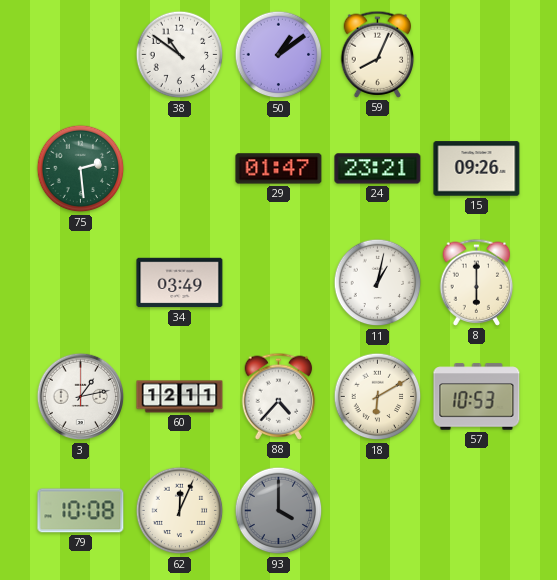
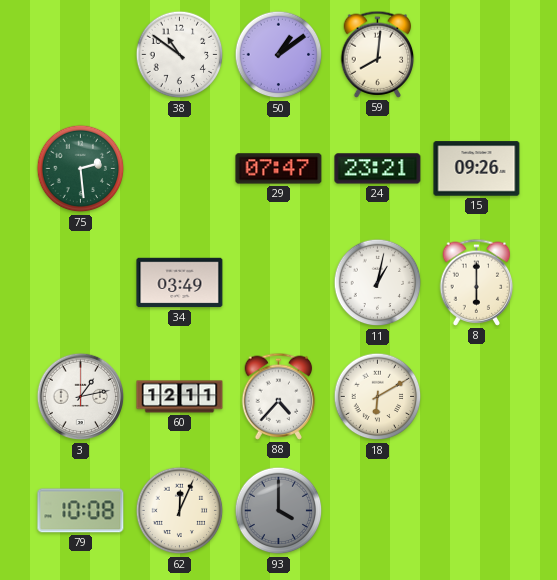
59: 8:04 -> 8:01 (378, 54)
29: 01:47 -> 07:47 (279, 169)
57: 10:53 -> none (477, 397)
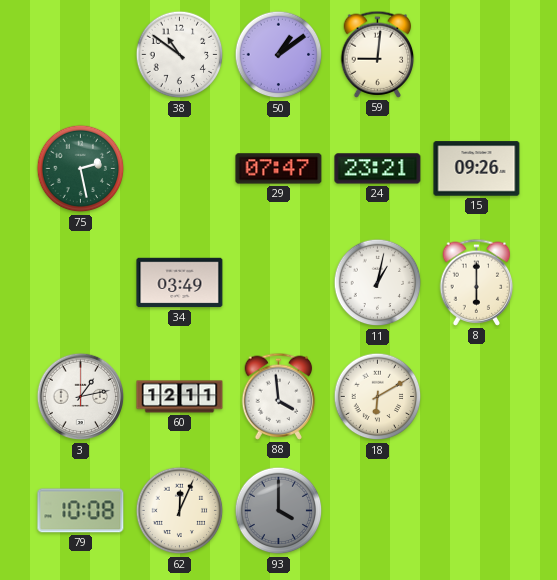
59: 8:01 -> 9:01 (378, 54)
75: 2:29 -> 2:28 (81, 169)
88: 4:37 -> 3:59 (279, 396)
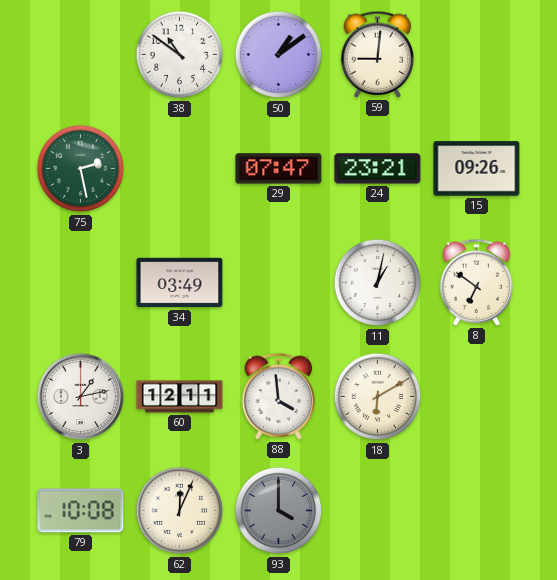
8: 6:00 -> 6:51 (477, 282)
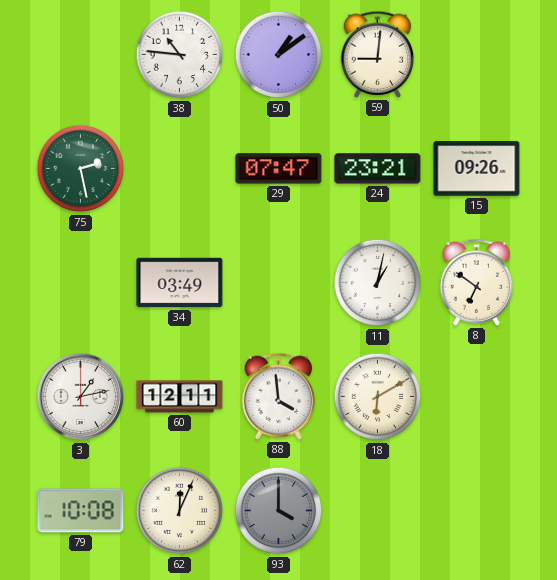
38: 10:51 -> 10:46 (180, 55)
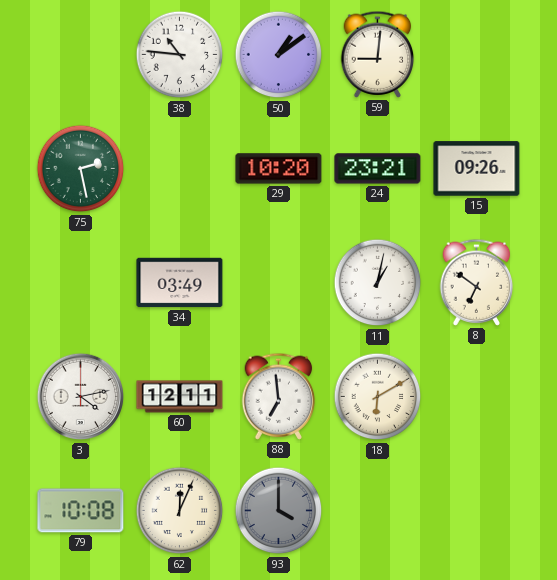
29: 07:47 -> 10:20 (279, 169)
3: 1:13 -> 4:13 (81, 397)
88: 3:59 -> 6:59 (279, 396)
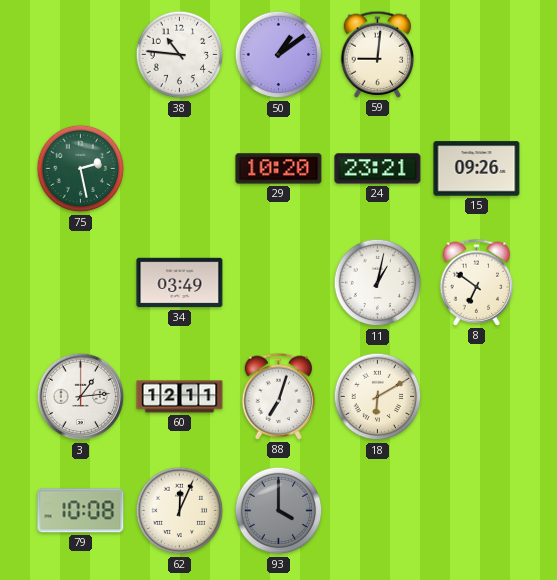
3: 4:13 -> 1:14 (81, 397)
88: 6:59 -> 7:03 (279, 396)
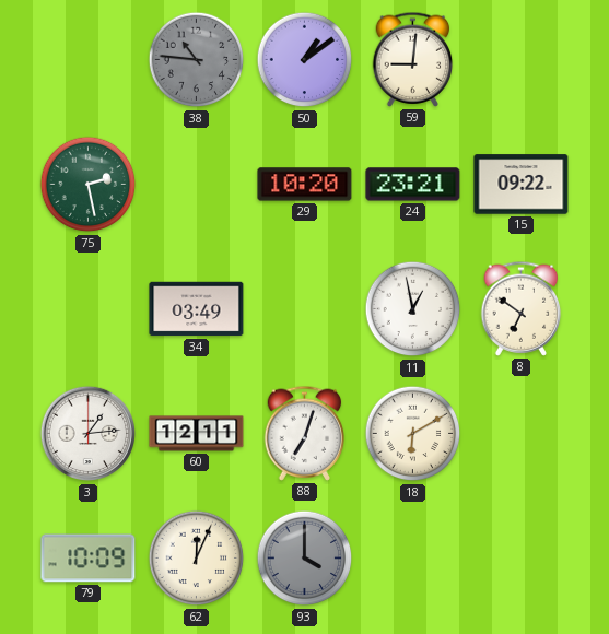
38 dial: white -> grey (197, 60)
15: 09:26 -> 09:22 (522, 185)
11: 1:02 -> 12:58 (413, 309)
79: 10:08 -> 10:09 (89, 559)
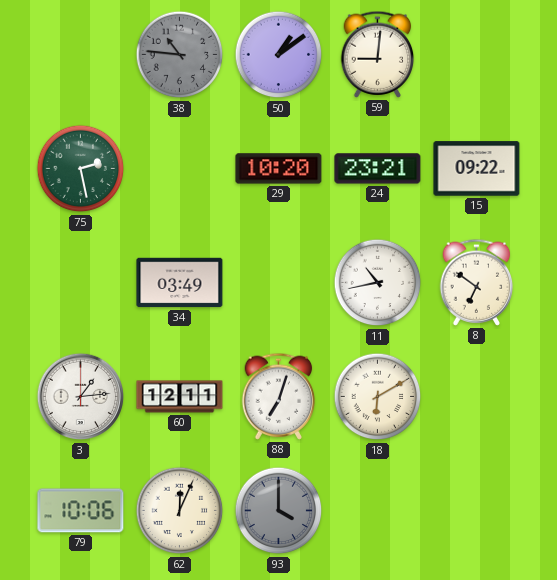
11: 12:58 -> 10:43 (378, 283)
79: 10:09 -> 10:06 (81, 511)
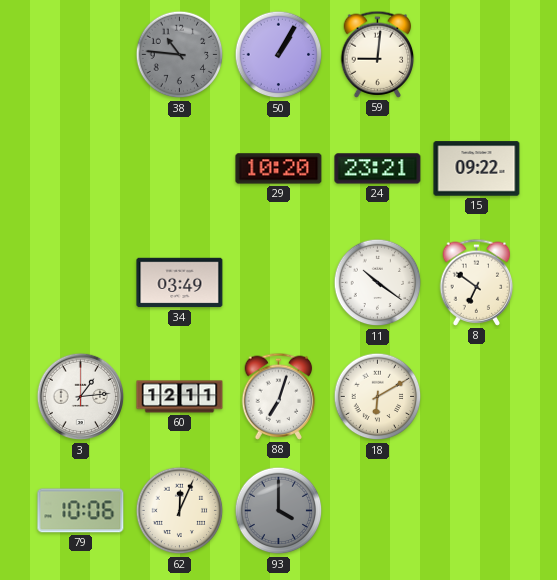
50: 1:09 -> 1:05 (279, 55)
75: 2:28 -> none (81, 169)
11: 10:43 -> 10:21 (378, 283)
